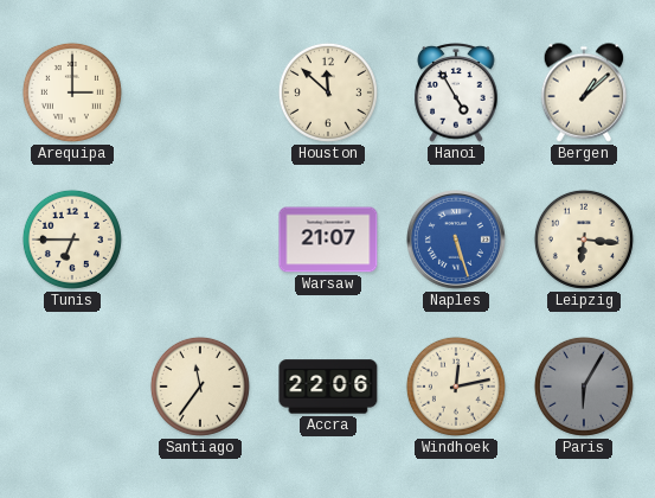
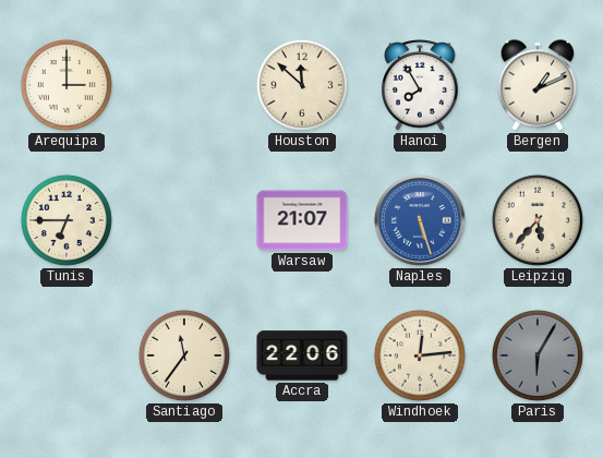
Hanoi: 4:55 -> 7:55 (420, 85)
Bergen: 1:08 -> 1:11 (538, 85)
Leipzig: 6:16 -> 5:37 (538, 220)
Windhoek: 12:13 -> 12:14 (420, 355)
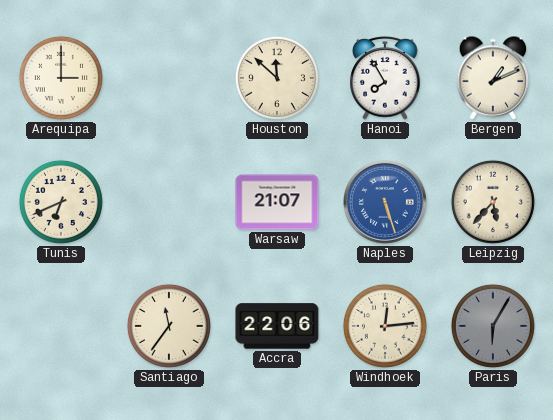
Tunis: 6:45 -> 6:41 (61, 202)
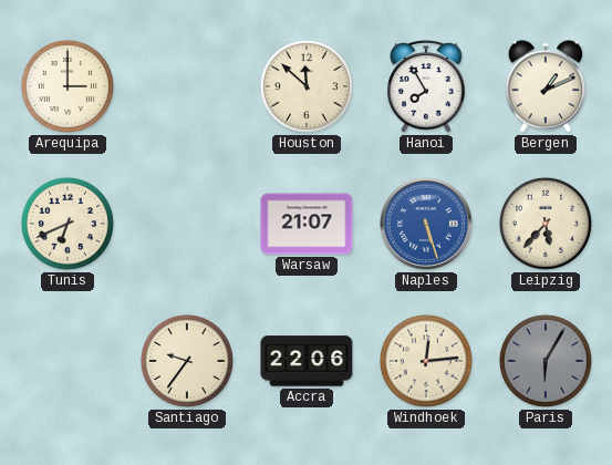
Santiago: 11:36 -> 9:36 (187, 361)
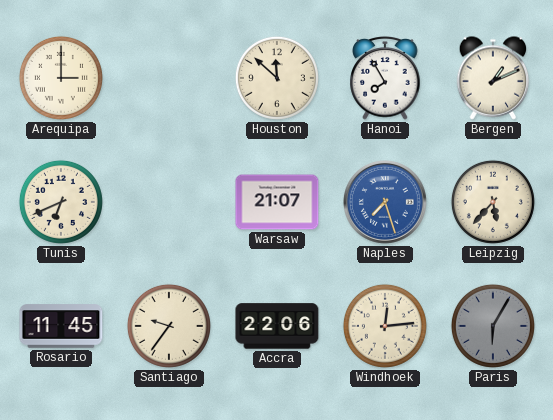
Naples: 5:27 -> 7:27 (385, 202)
Rosario: none -> 11:45 (61, 326)
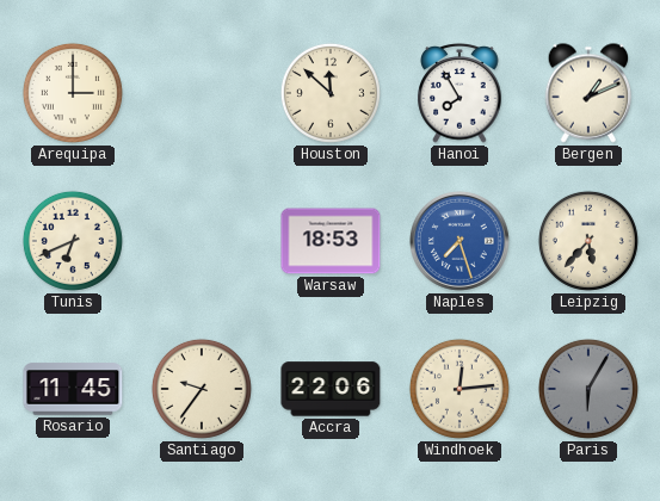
Warsaw: 21:07 -> 18:53 (331, 241)
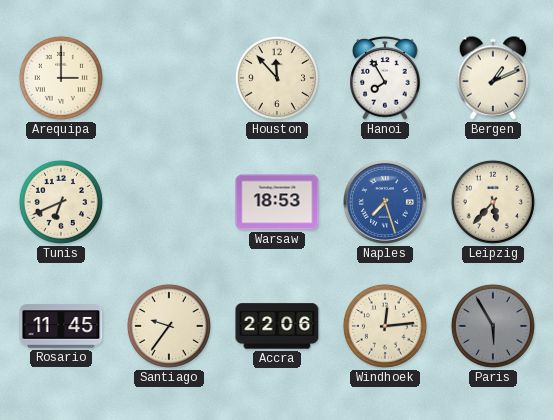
Houston: 11:52 -> 11:53 (277, 78)
Paris: 6:05 -> 5:55 (493, 326)
